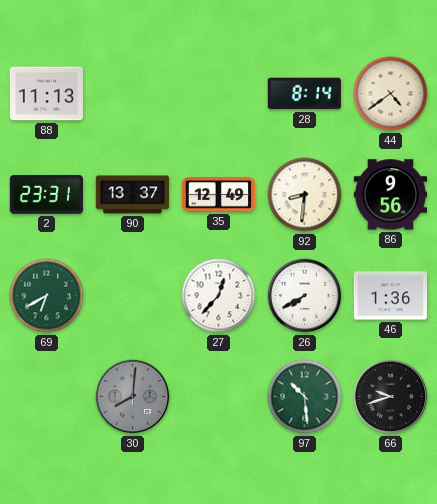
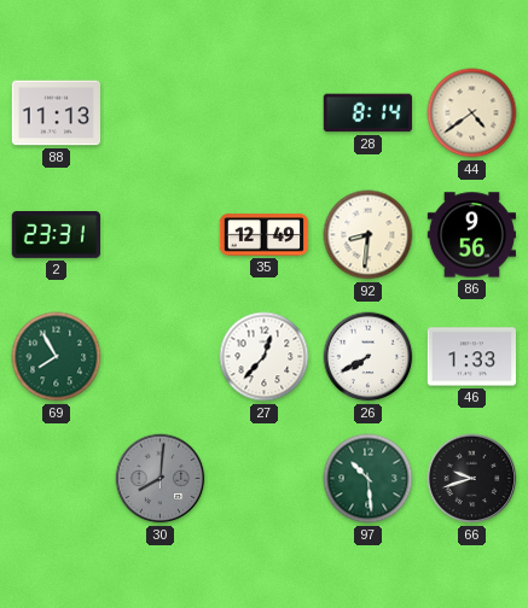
90: 13:37 -> none (133, 195)
69: 6:40 -> 7:55 (57, 357)
46: 1:36 -> 1:33 (472, 357)
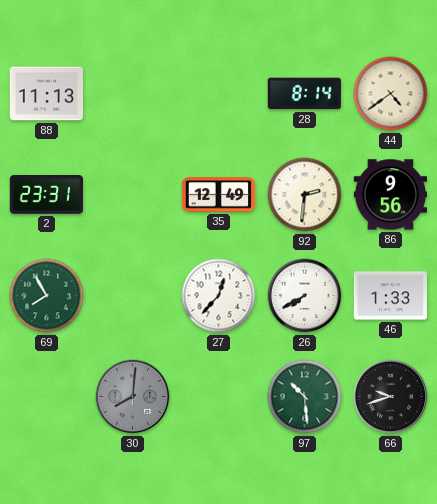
92: 8:31 -> 2:31 (305, 195)
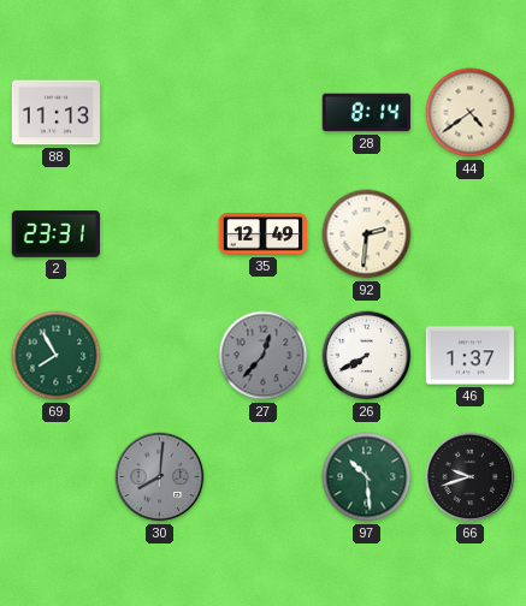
86: 9:56 -> none (390, 195)
27 dial: white -> grey (264, 356)
46: 1:33 -> 1:37 (471, 356)
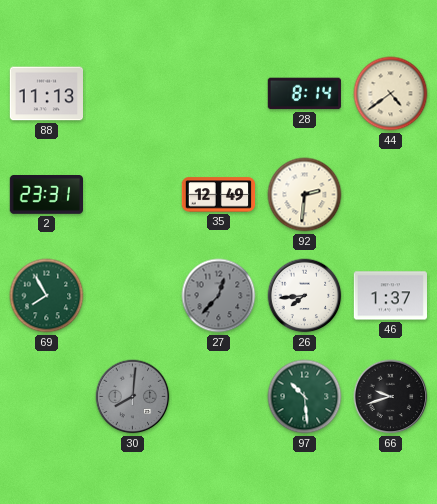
26: 7:40 -> 7:44 (305, 296)
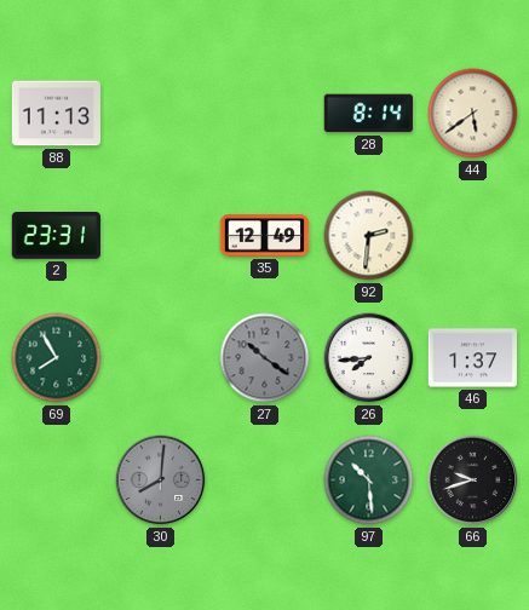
44: 4:39 -> 5:39 (473, 114)
27: 12:37 -> 10:21 (265, 358)
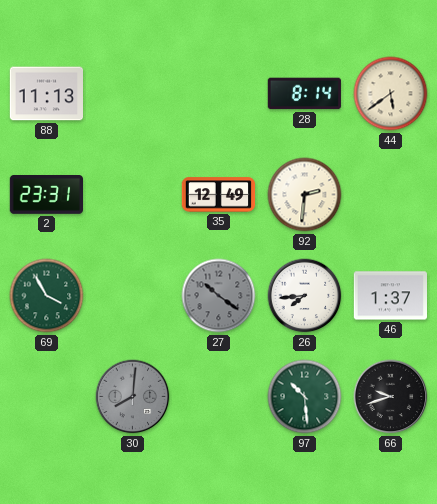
69: 7:55 -> 3:55 (47, 296)
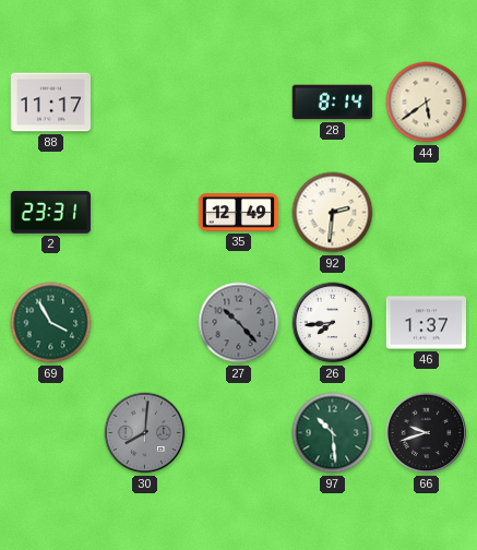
88: 11:13 -> 11:17 (51, 103)
27: 10:21 -> 10:23 (239, 323)
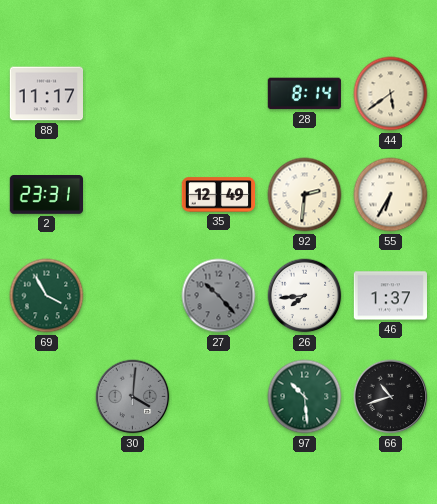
55: none -> 6:35 (391, 195)
30: 8:01 -> 4:01 (133, 397)
66: 9:42 -> 10:42 (391, 397)
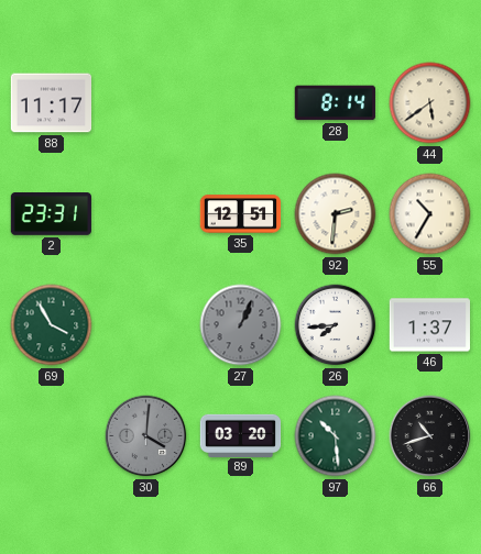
35: 12:49 -> 12:51 (241, 214)
55: 6:35 -> 10:35 (430, 214)
27: 10:23 -> 1:04 (241, 325)
89: none -> 03:20 (241, 435)
